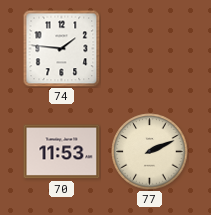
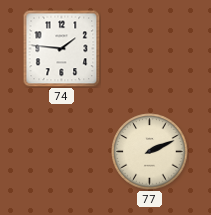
70: 11:53 -> none (62, 152)
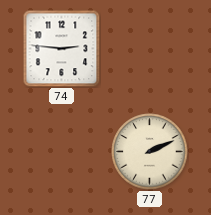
74: 1:46 -> 2:46 (61, 48)
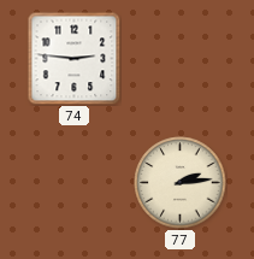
77: 2:11 -> 2:14 (181, 183)
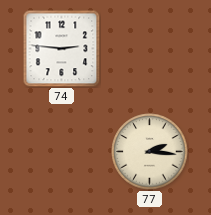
77: 2:14 -> 2:16 (150, 152)
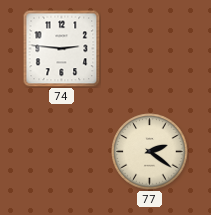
77: 2:16 -> 2:21 (150, 152)
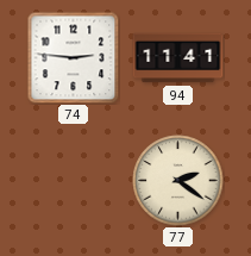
94: none -> 11:41 (178, 58)
